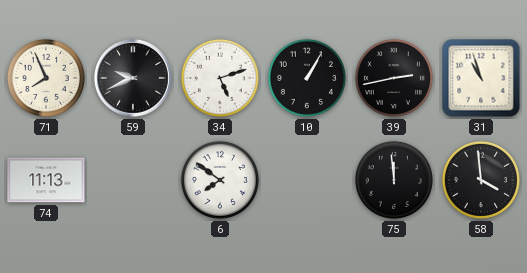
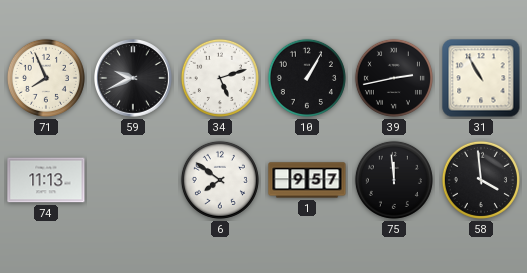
31: 10:57 -> 10:55 (481, 78)
1: none -> 9:57 (307, 180)
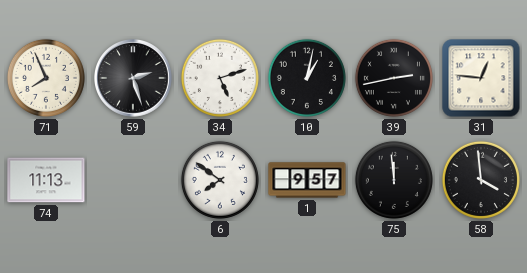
59: 9:41 -> 2:27 (134, 79)
10: 1:05 -> 1:02 (307, 78)
31: 10:55 -> 12:46 (481, 78)
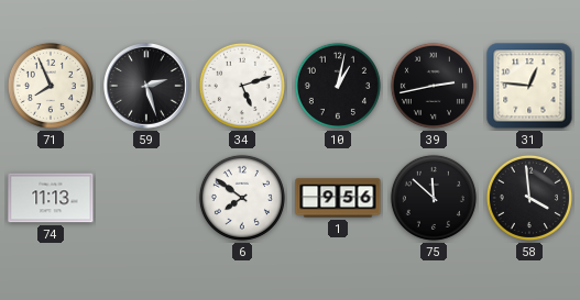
1: 9:57 -> 9:56 (338, 198)
75: 11:59 -> 11:52 (434, 198)
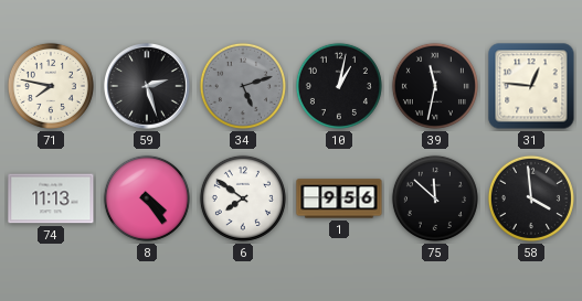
71: 7:56 -> 7:47 (51, 86)
34 dial: white -> grey (243, 86)
39: 2:43 -> 11:32 (435, 86)
8: none -> 4:24 (147, 198)
